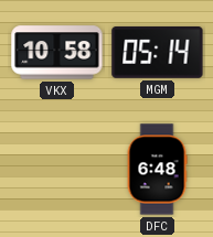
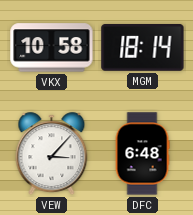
MGM: 05:14 -> 18:14 (143, 48)
VEW: none -> 3:07 (52, 154)
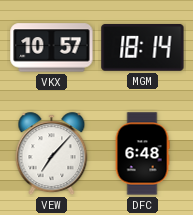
VKX: 10:58 -> 10:57 (52, 48)
VEW: 3:07 -> 7:07 (52, 154)
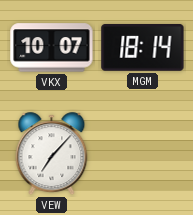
VKX: 10:57 -> 10:07 (52, 48)
DFC: 6:48 -> none (142, 154)
